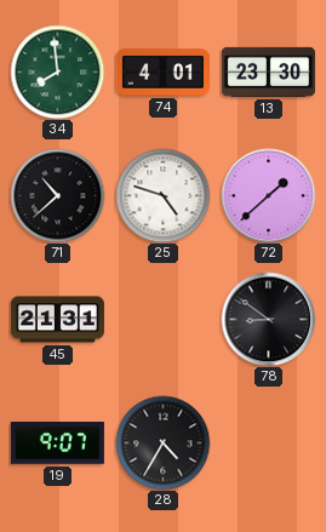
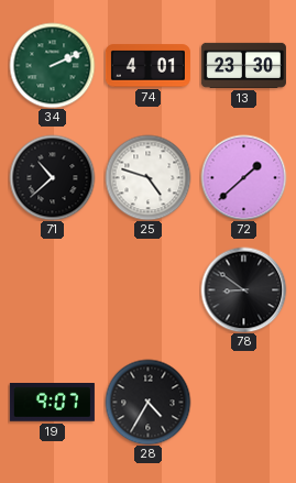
34: 7:59 -> 2:11 (52, 65)
45: 21:31 -> none (57, 320)
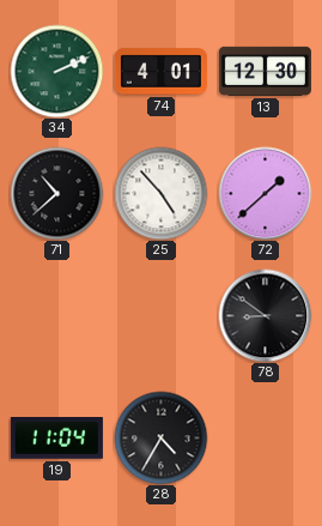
13: 23:30 -> 12:30 (265, 71)
25: 4:48 -> 4:53 (160, 193)
19: 9:07 -> 11:04 (56, 439)
